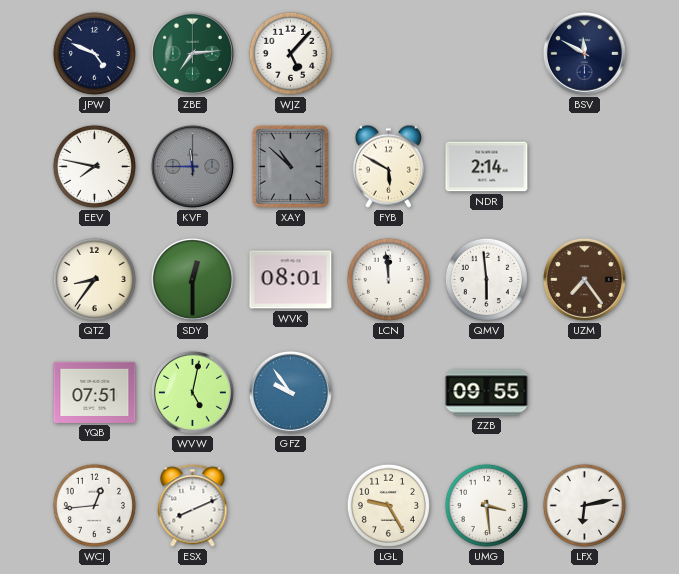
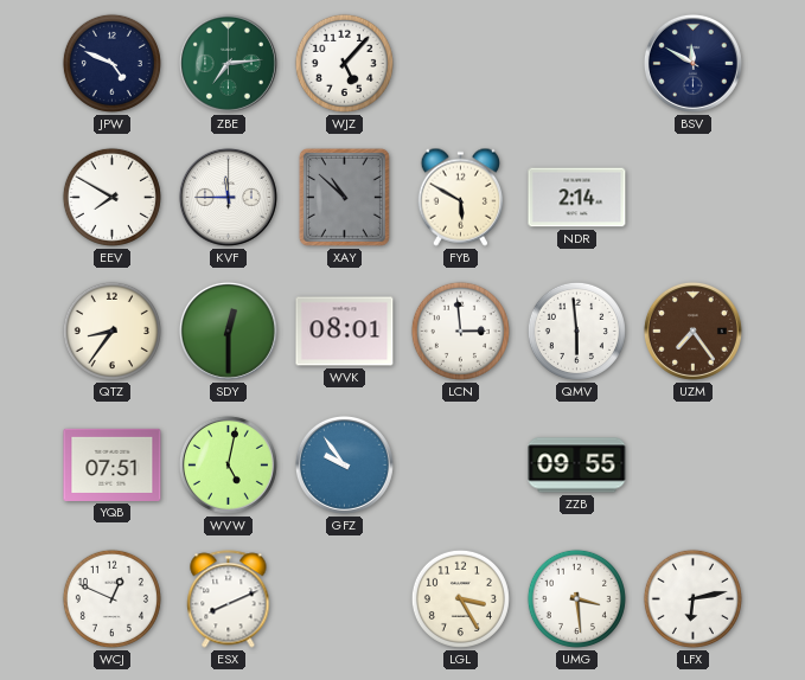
EEV: 7:47 -> 7:50 (111, 197)
KVF dial: grey -> white (228, 197)
LCN: 11:59 -> 2:59 (460, 331)
WCJ: 12:44 -> 12:49 (111, 598)
LGL: 9:25 -> 3:25 (460, 598)
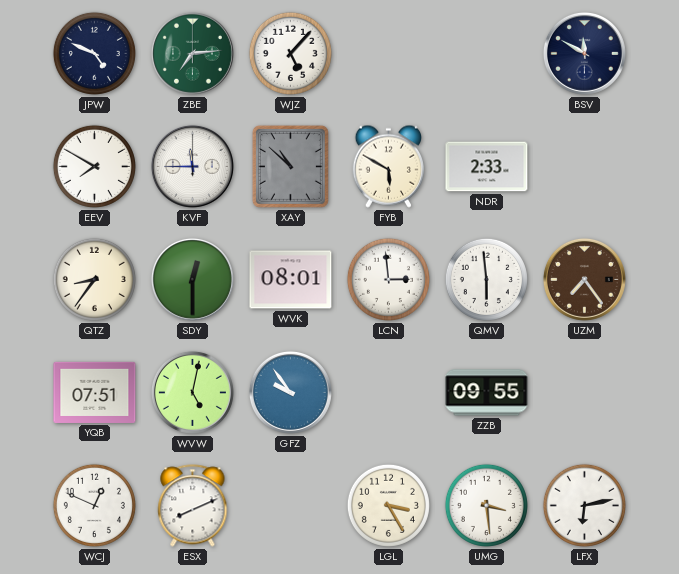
NDR: 2:14 -> 2:33 (487, 167)
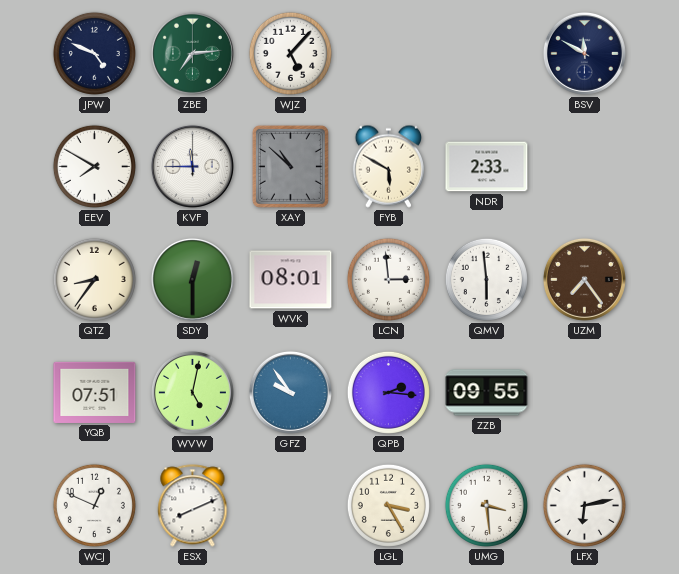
QPB: none -> 2:16 (388, 392)
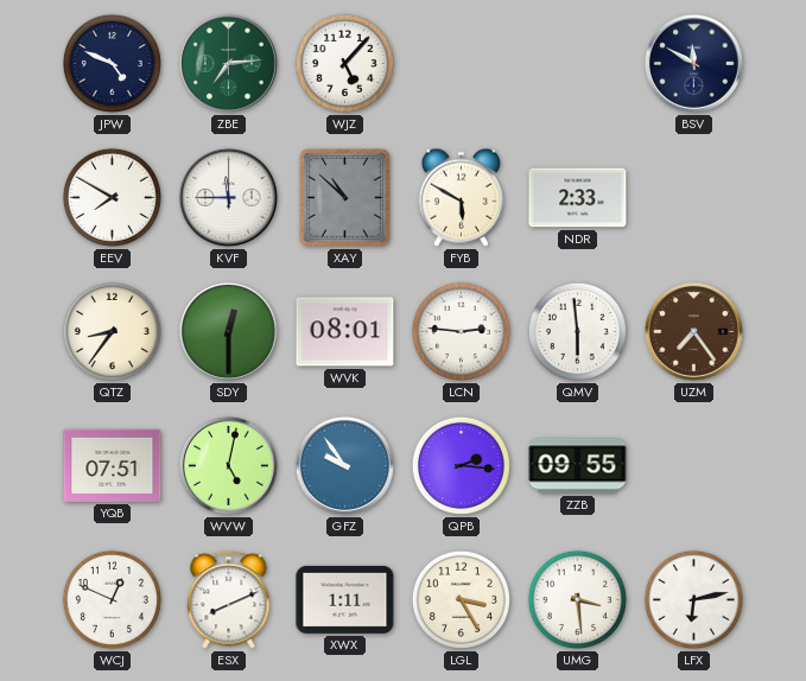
LCN: 2:59 -> 2:46 (461, 331)
XWX: none -> 1:11 (345, 599)
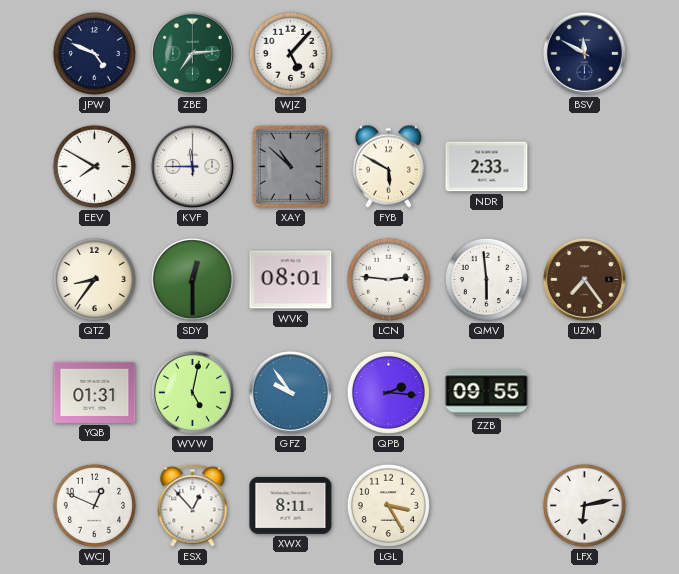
YQB: 07:51 -> 01:31 (95, 392)
ESX: 8:11 -> 12:53 (193, 506)
XWX: 1:11 -> 8:11 (291, 505)
UMG: 3:29 -> none (577, 599)
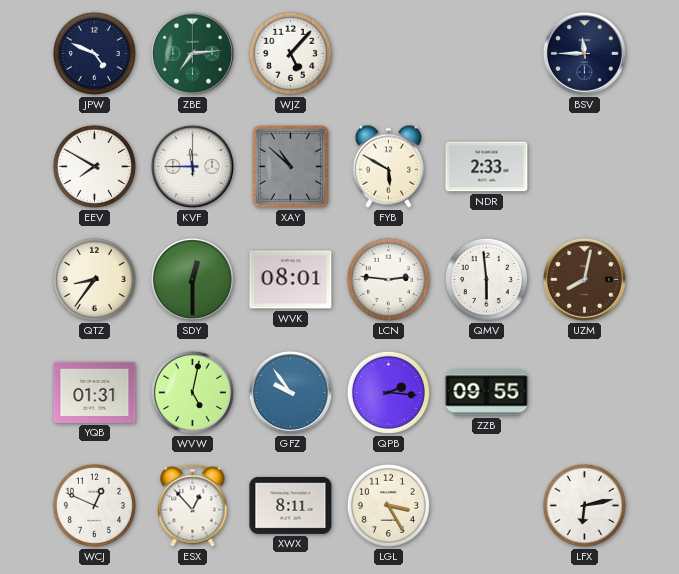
BSV: 11:50 -> 11:45 (584, 53)
UZM: 7:24 -> 8:02 (584, 279)
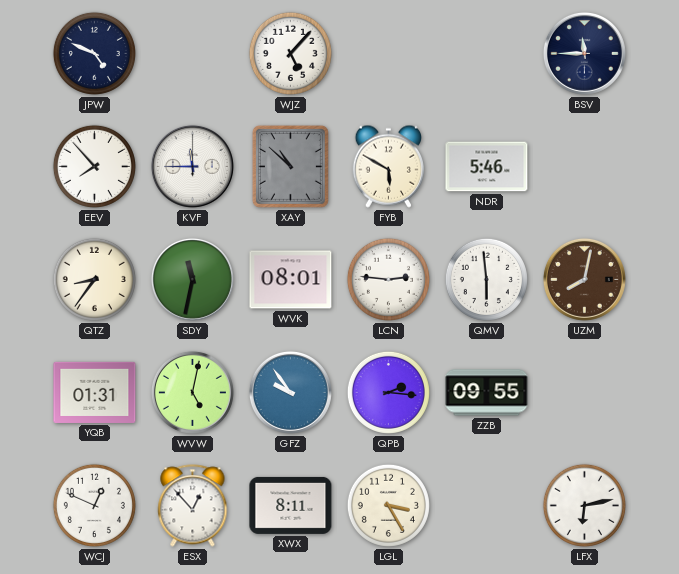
ZBE: 7:14 -> none (192, 53)
EEV: 7:50 -> 7:53 (94, 166)
NDR: 2:33 -> 5:46 (487, 167)
SDY: 12:30 -> 11:32 (192, 279)
